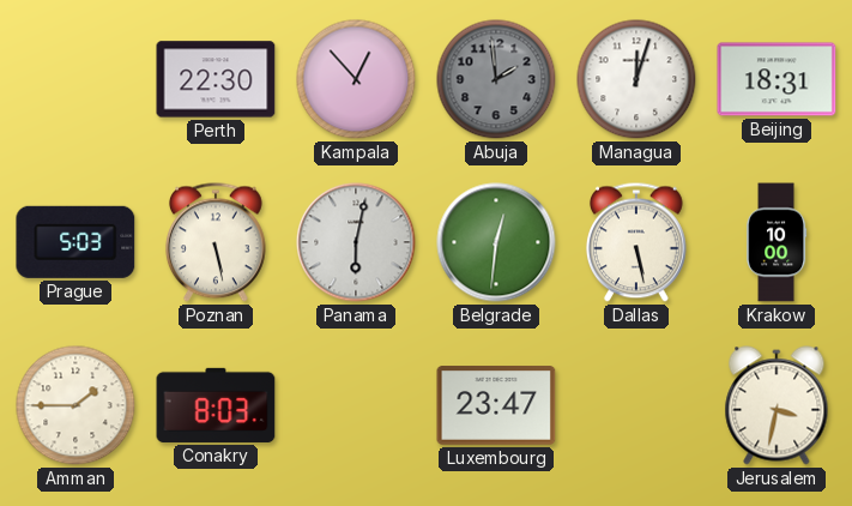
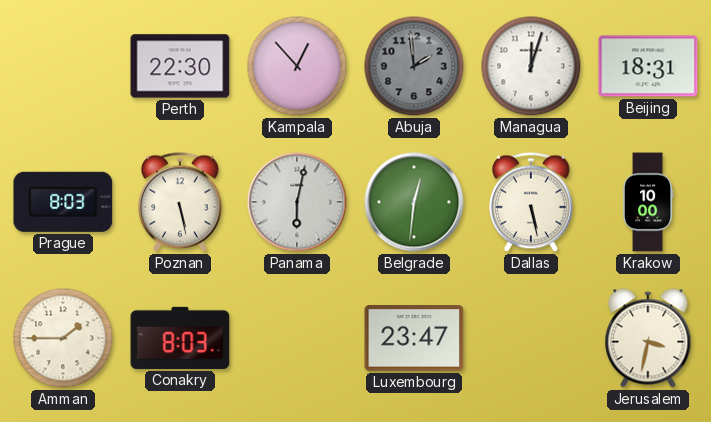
Prague: 5:03 -> 8:03 (63, 202)
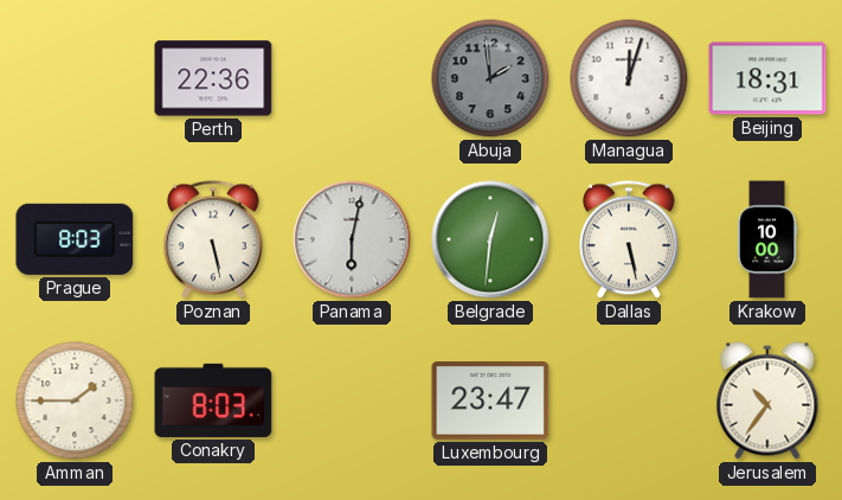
Perth: 22:30 -> 22:36 (213, 78)
Kampala: 12:53 -> none (297, 66)
Jerusalem: 3:32 -> 10:36 (767, 400)
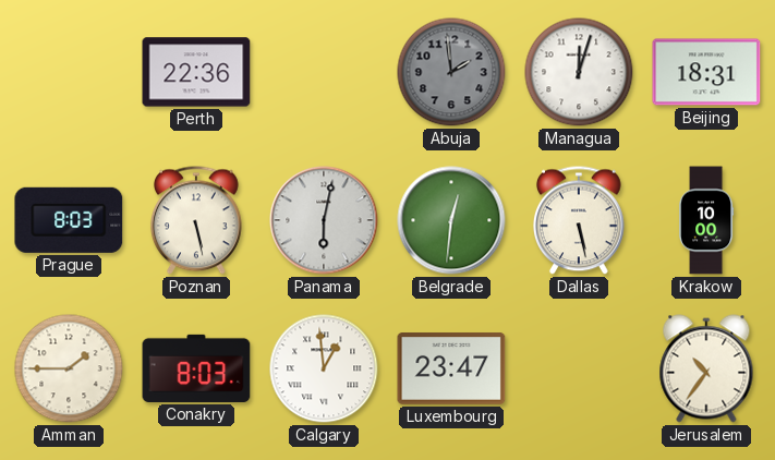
Calgary: none -> 12:59 (324, 368)
